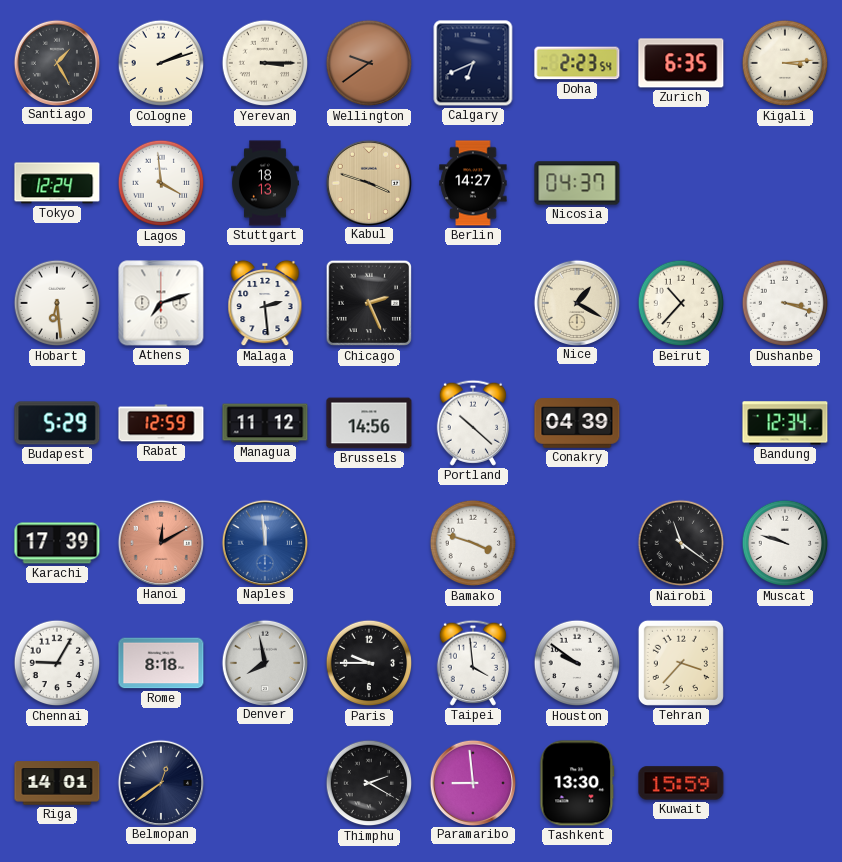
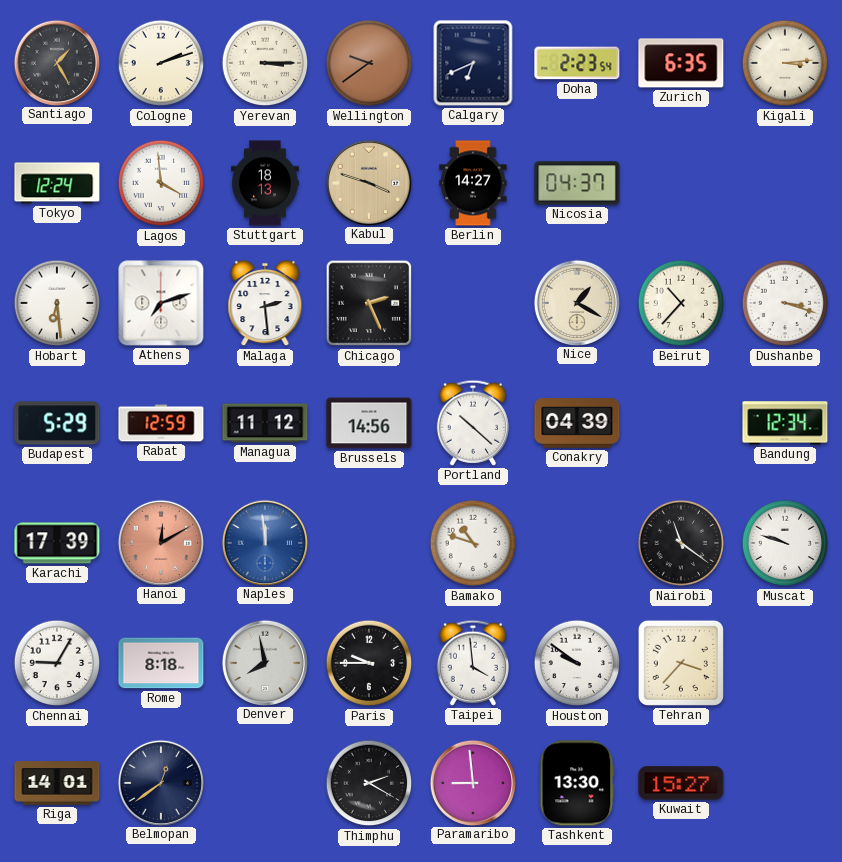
Bamako: 3:48 -> 10:48 (473, 543)
Kuwait: 15:59 -> 15:27 (681, 783)
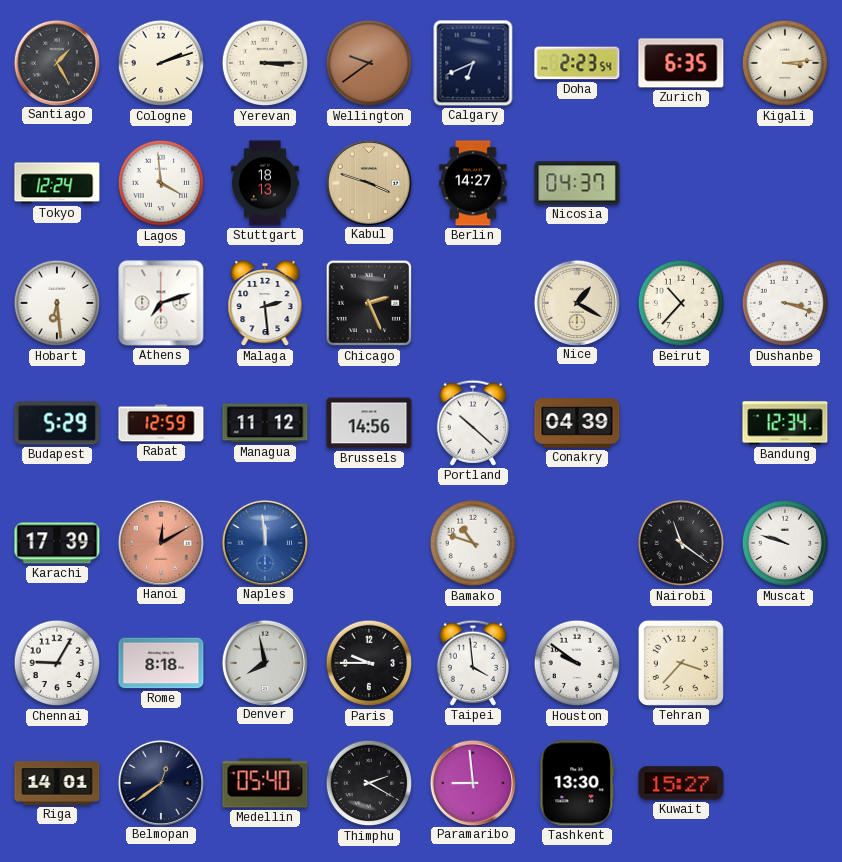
Medellin: none -> 05:40 (265, 783)
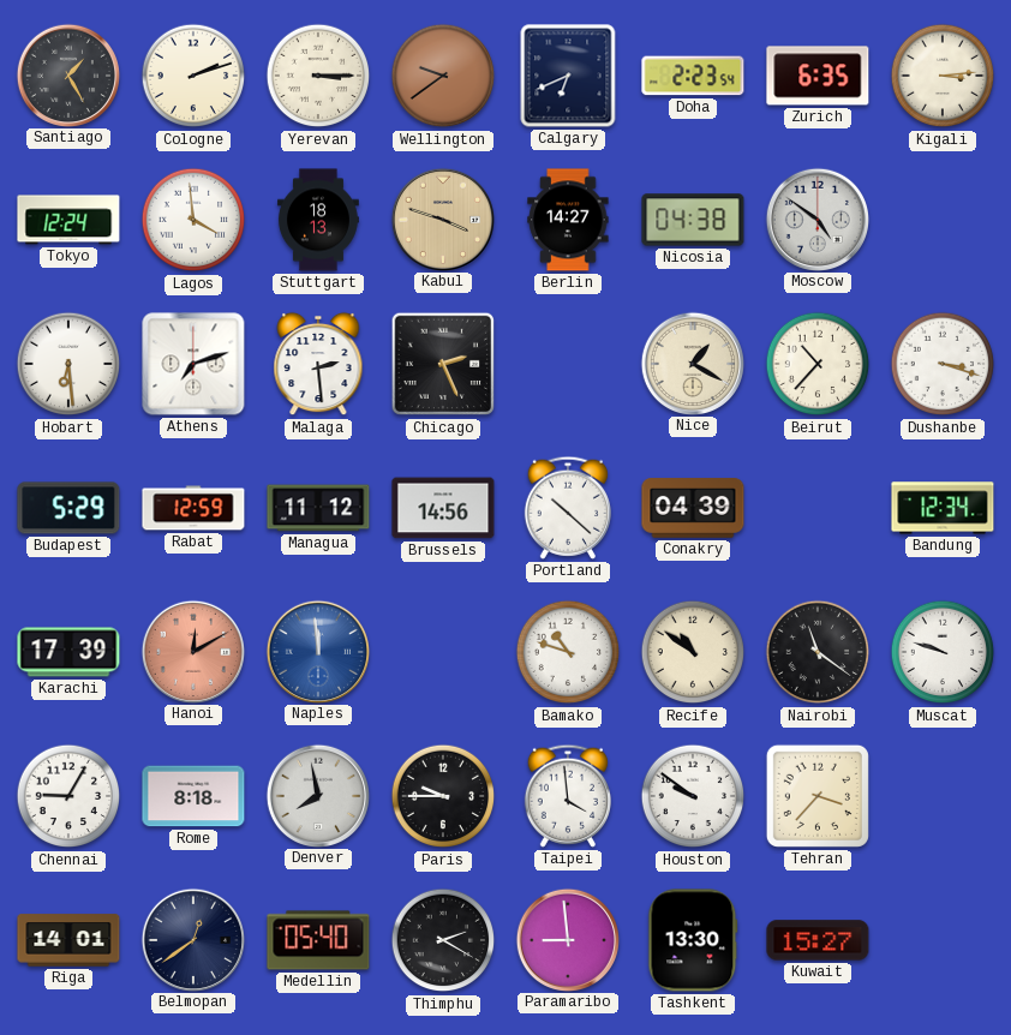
Nicosia: 04:37 -> 04:38 (693, 220)
Moscow: none -> 4:51 (816, 219)
Recife: none -> 10:51 (693, 652)
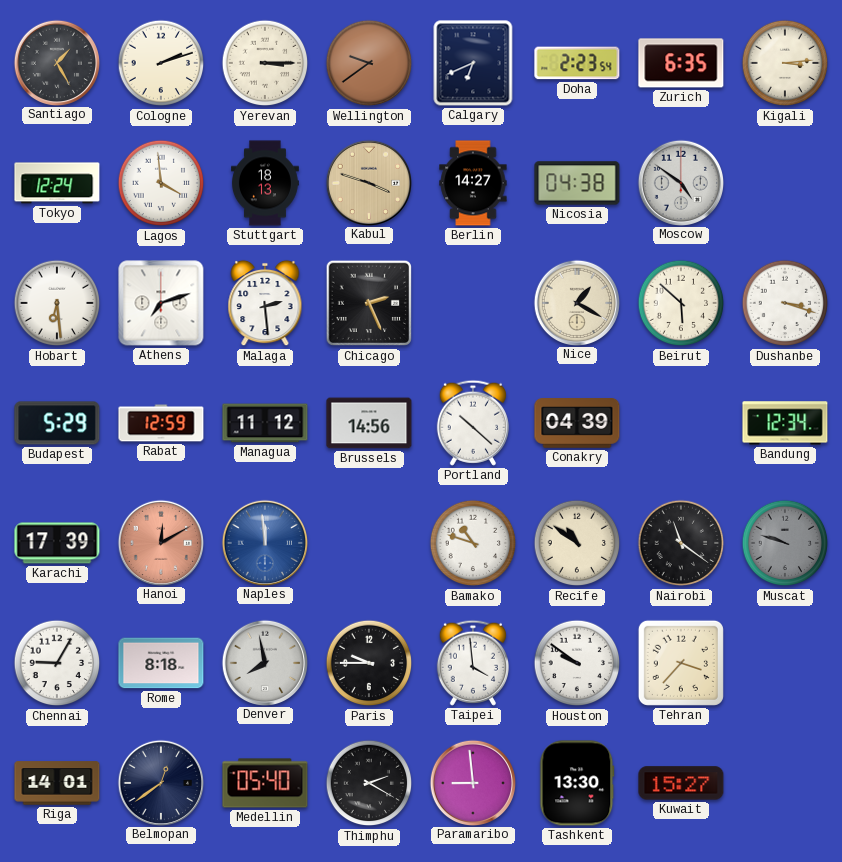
Beirut: 10:37 -> 5:52 (681, 303)
Muscat dial: white -> grey (785, 543)
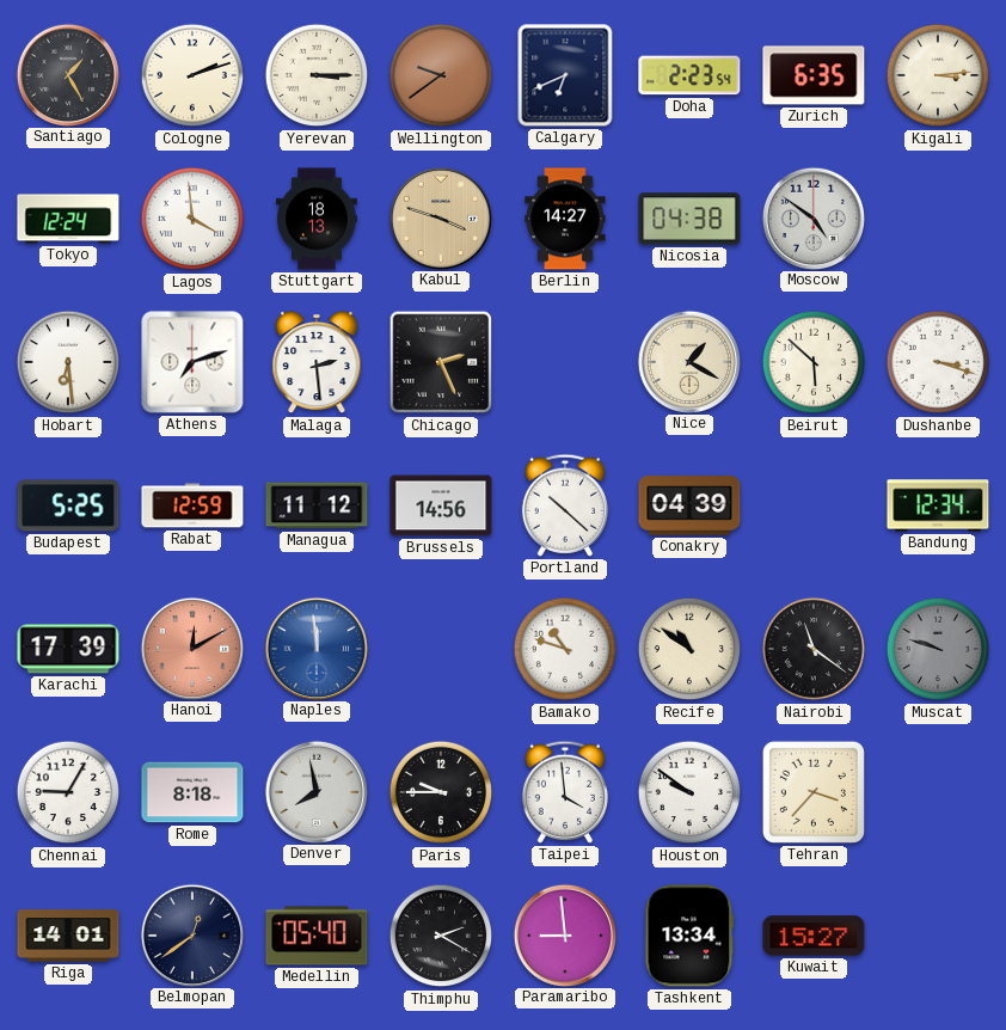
Budapest: 5:29 -> 5:25 (68, 505)
Tashkent: 13:30 -> 13:34 (689, 936)
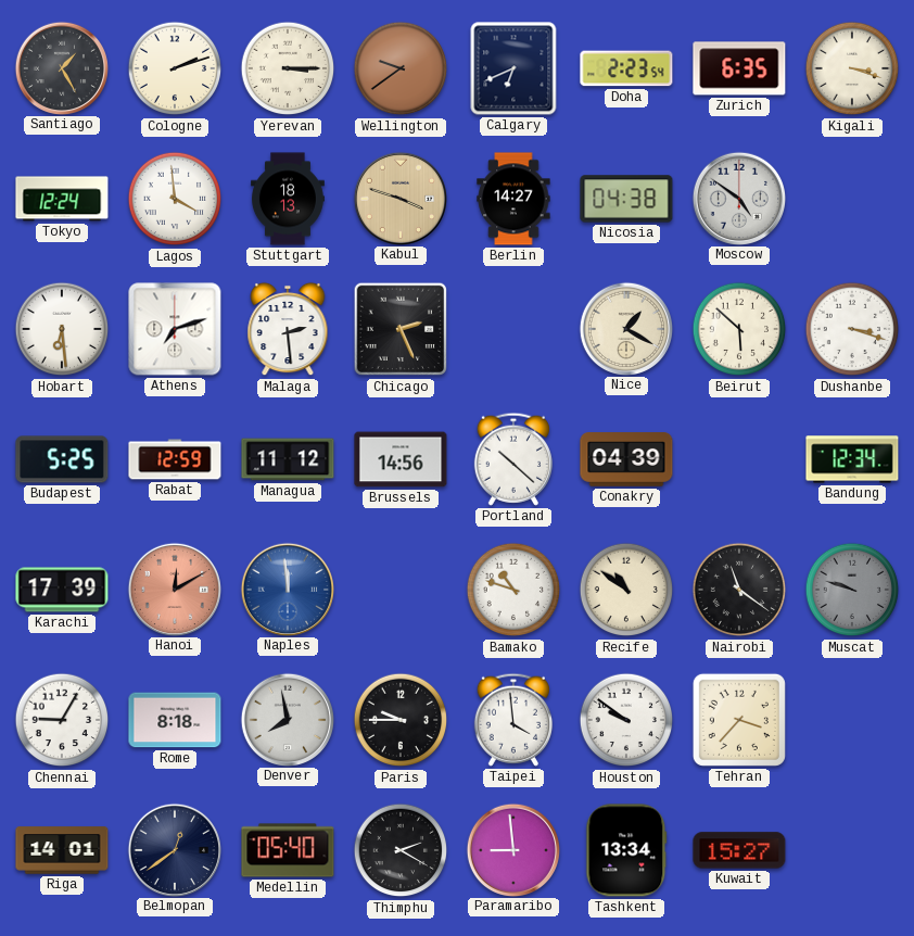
Kigali: 3:14 -> 3:18 (852, 68)
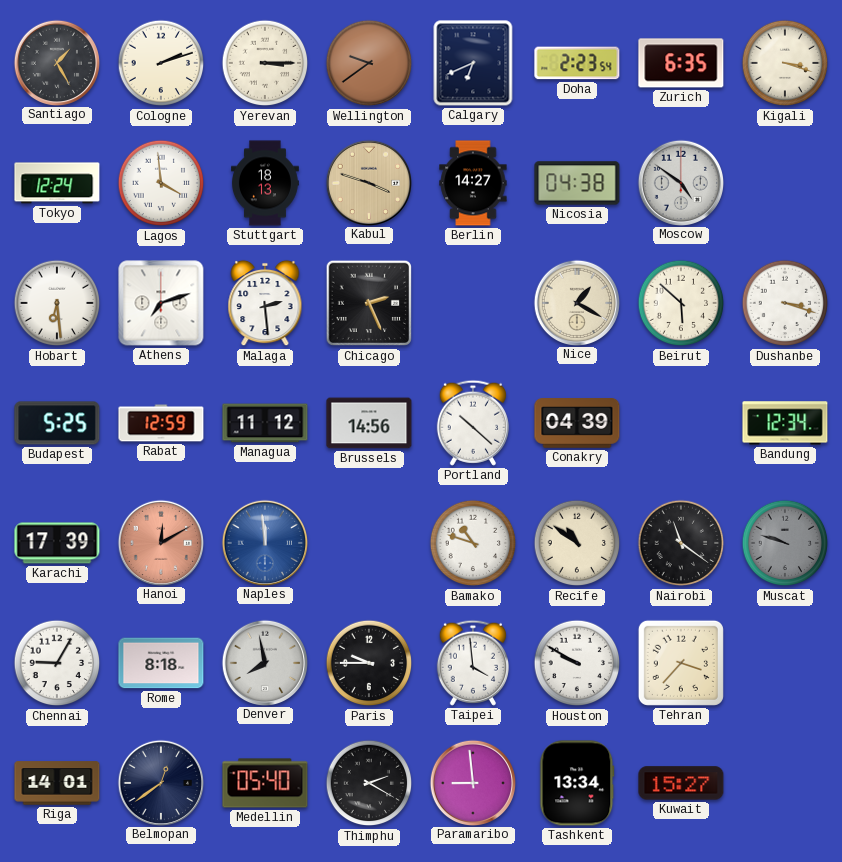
Houston: 9:51 -> 9:50 (577, 663)
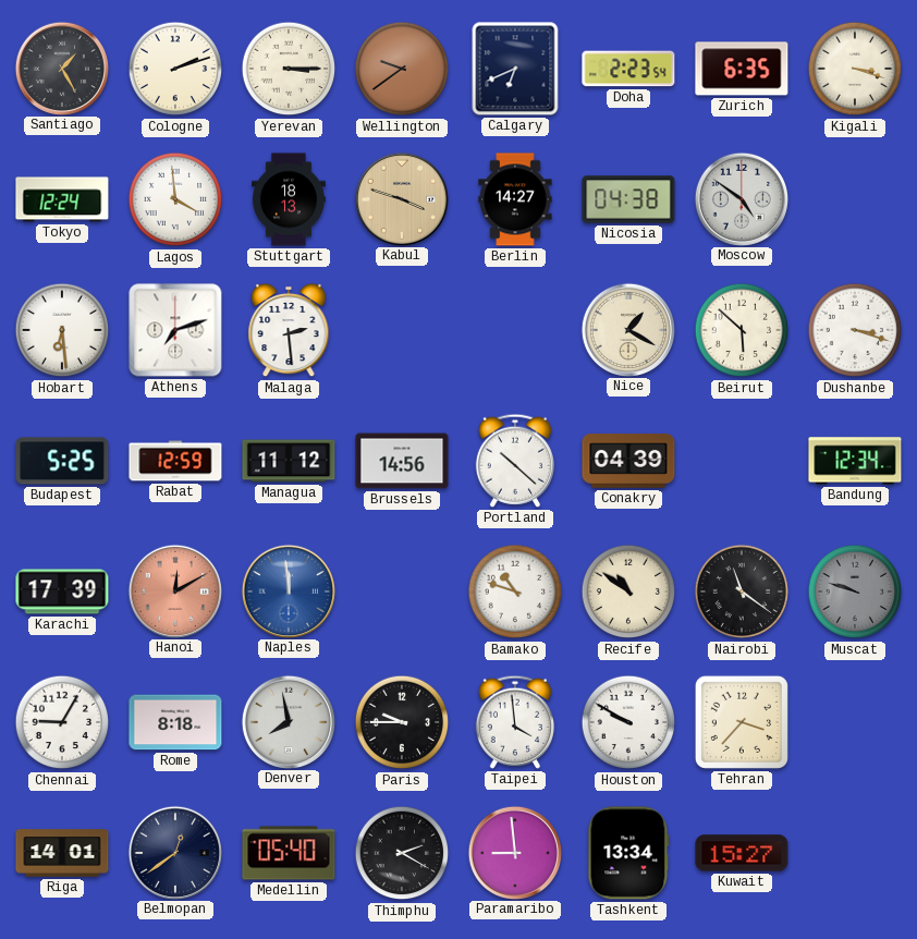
Chicago: 2:26 -> none (369, 303)
